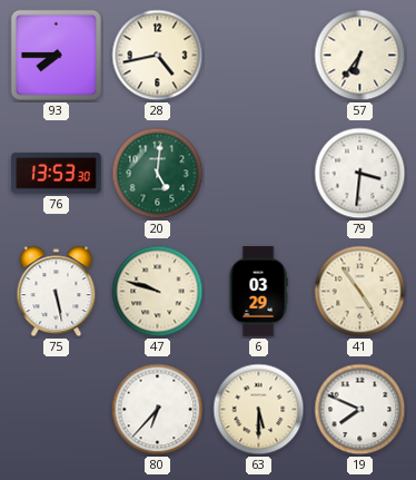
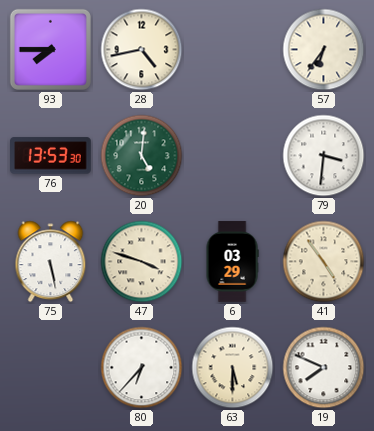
47: 9:48 -> 3:48 (142, 262)
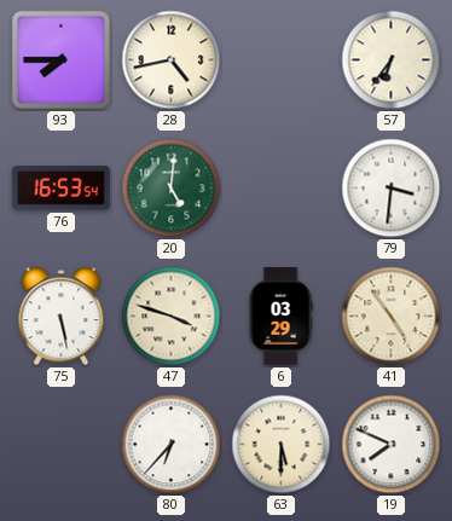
76: 13:53 -> 16:53 (62, 189)
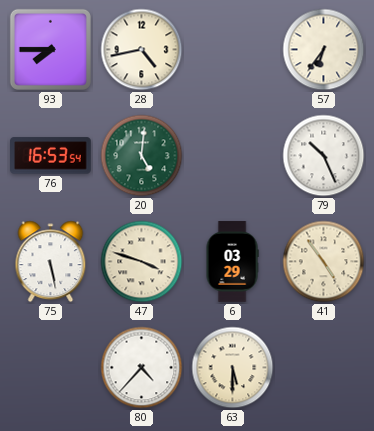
79: 3:31 -> 10:26 (324, 156)
80: 6:37 -> 4:37 (142, 368)
19: 7:49 -> none (392, 445)
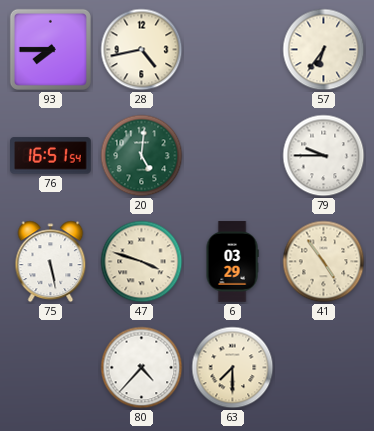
76: 16:53 -> 16:51 (51, 156)
79: 10:26 -> 9:45 (324, 156)
63: 5:30 -> 7:30 (233, 368)
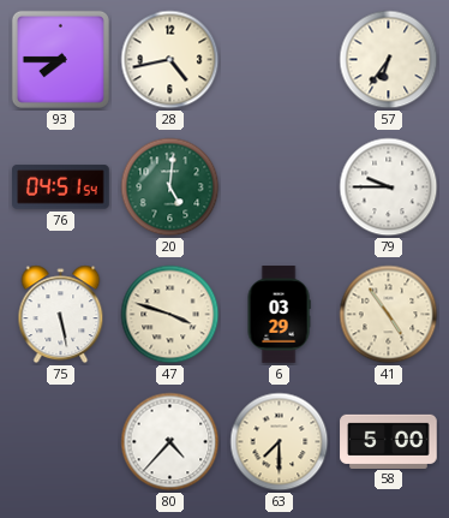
76: 16:51 -> 04:51 (61, 187)
58: none -> 5:00 (389, 441)
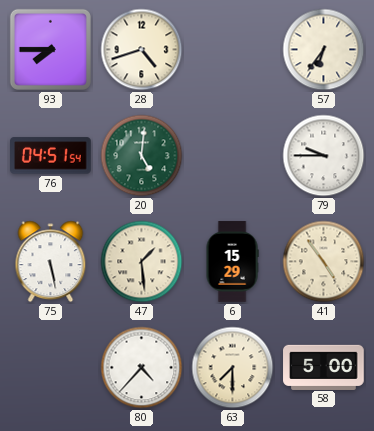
28: 4:43 -> 4:42 (142, 50)
47: 3:48 -> 1:29 (142, 262)
6: 03:29 -> 15:29 (232, 262)
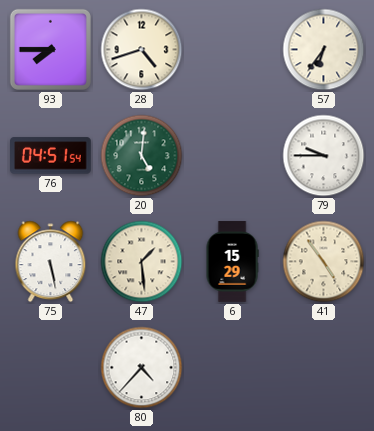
63: 7:30 -> none (233, 368)
58: 5:00 -> none (324, 367)
